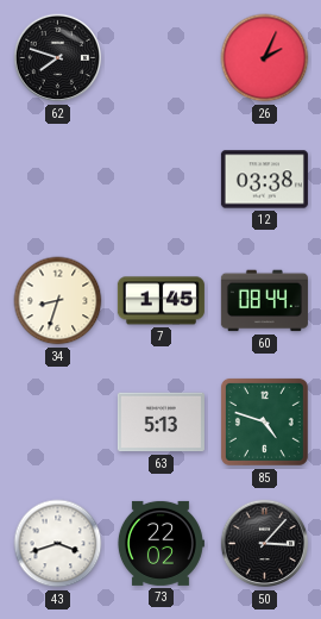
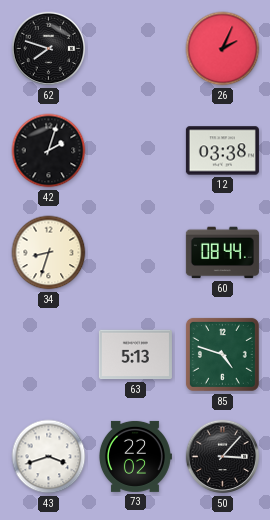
42: none -> 2:03 (49, 151)
7: 1:45 -> none (160, 301)
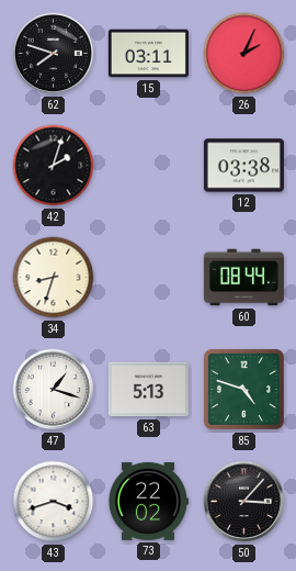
15: none -> 03:11 (148, 54)
47: none -> 1:18 (54, 390)
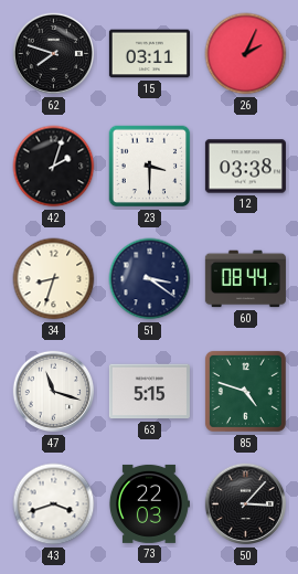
23: none -> 3:30 (150, 167)
51: none -> 3:21 (150, 279)
47: 1:18 -> 11:18 (54, 392)
63: 5:13 -> 5:15 (149, 392)
73: 22:02 -> 22:03 (149, 503)
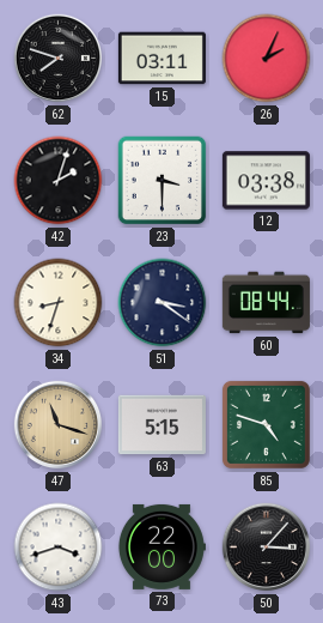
47 dial: white -> champagne (59, 425)
73: 22:03 -> 22:00 (161, 546)
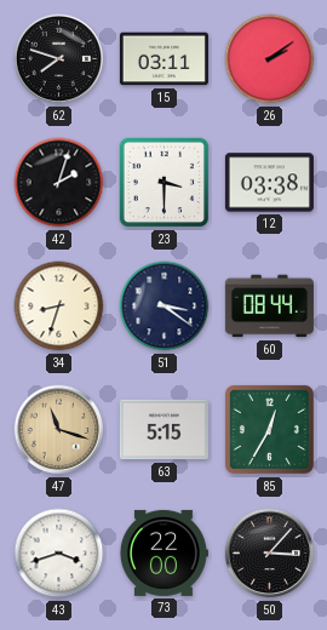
26: 2:04 -> 2:09 (270, 59)
85: 4:48 -> 12:35 (269, 429)
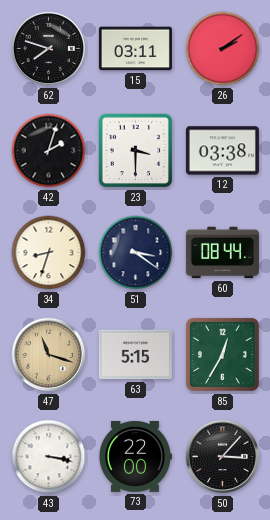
43: 3:42 -> 3:17 (49, 457)
